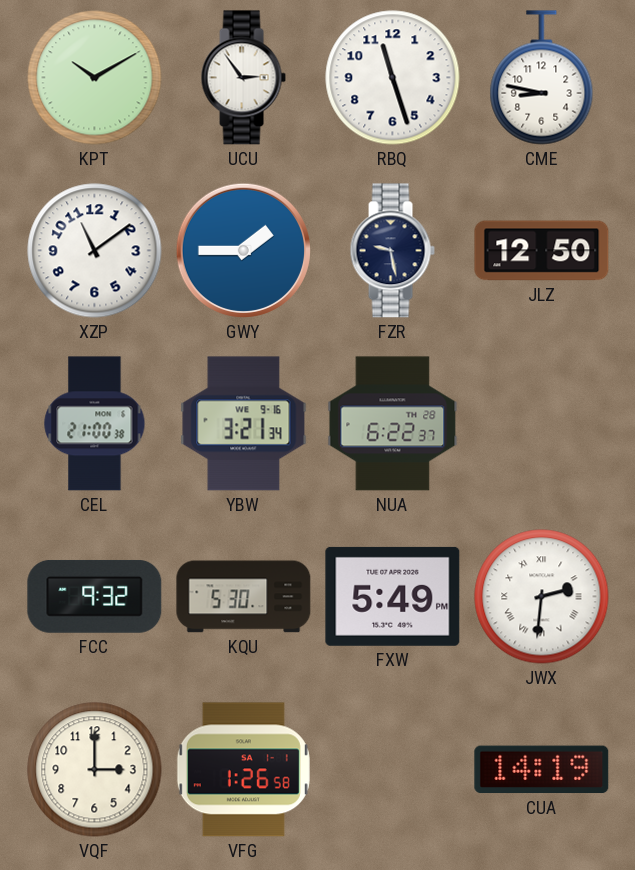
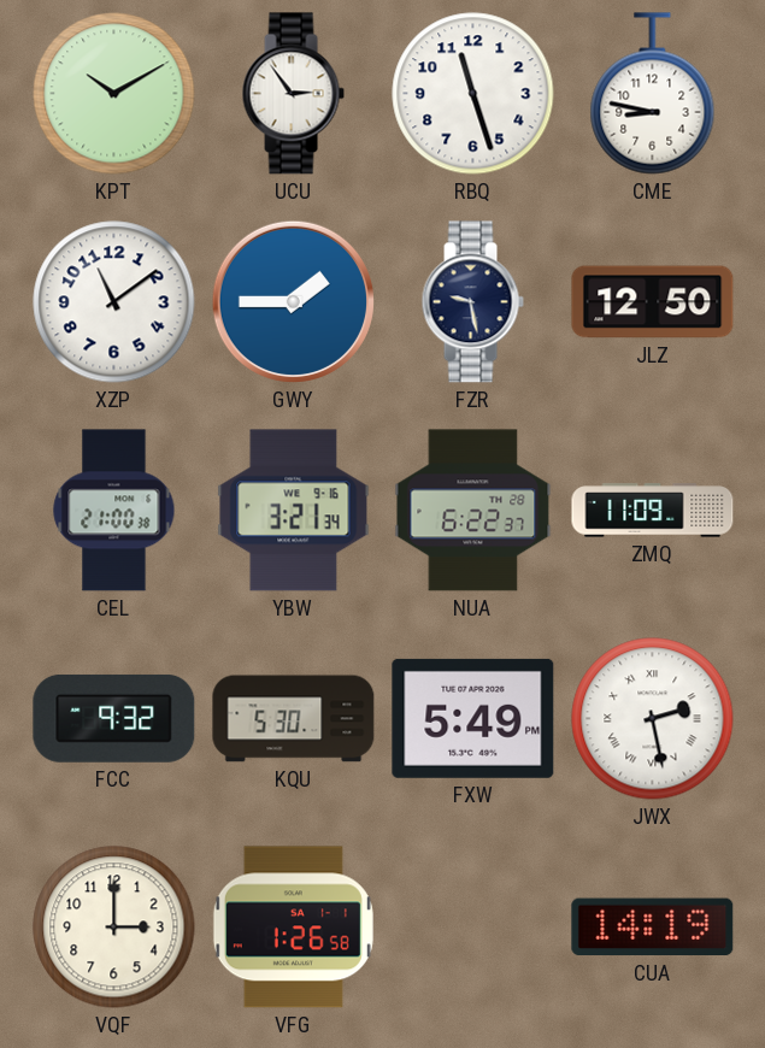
ZMQ: none -> 11:09 (653, 511)
JWX: 2:31 -> 2:28 (653, 719)
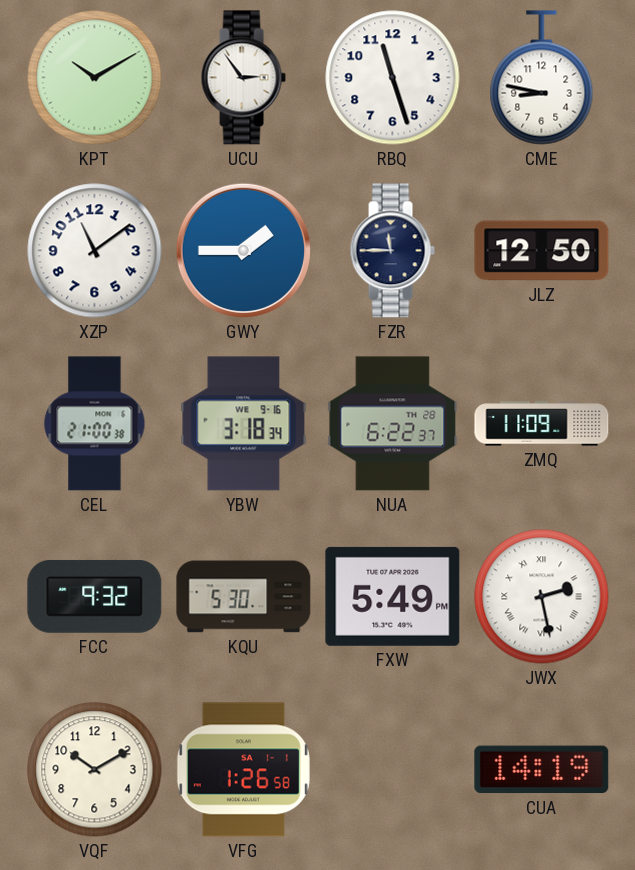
FZR: 9:28 -> 11:45 (392, 251)
YBW: 3:21 -> 3:18 (244, 424)
VQF: 3:00 -> 10:10 (95, 770)
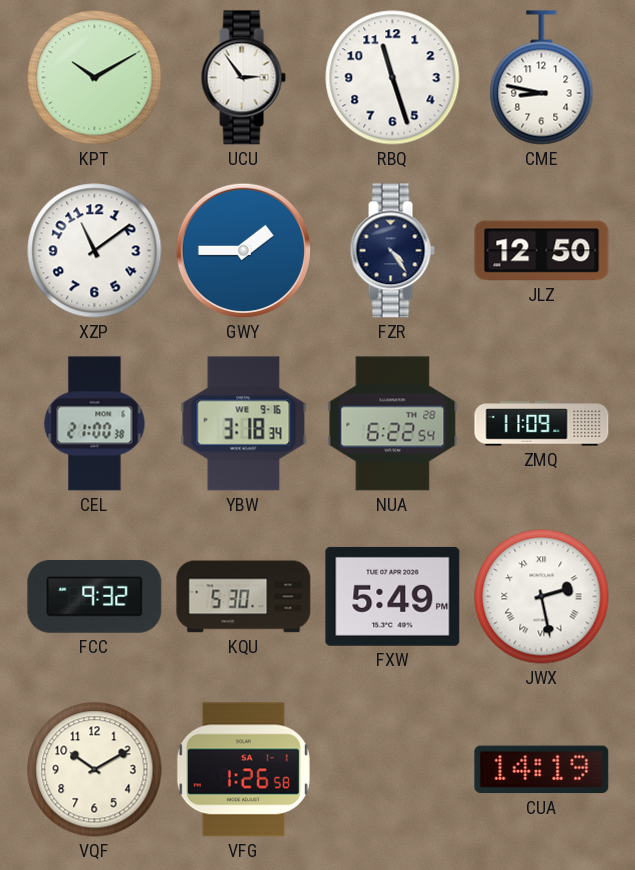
FZR: 11:45 -> 4:24 (392, 251)
NUA: 6:22:37 -> 6:22:54 (393, 424)
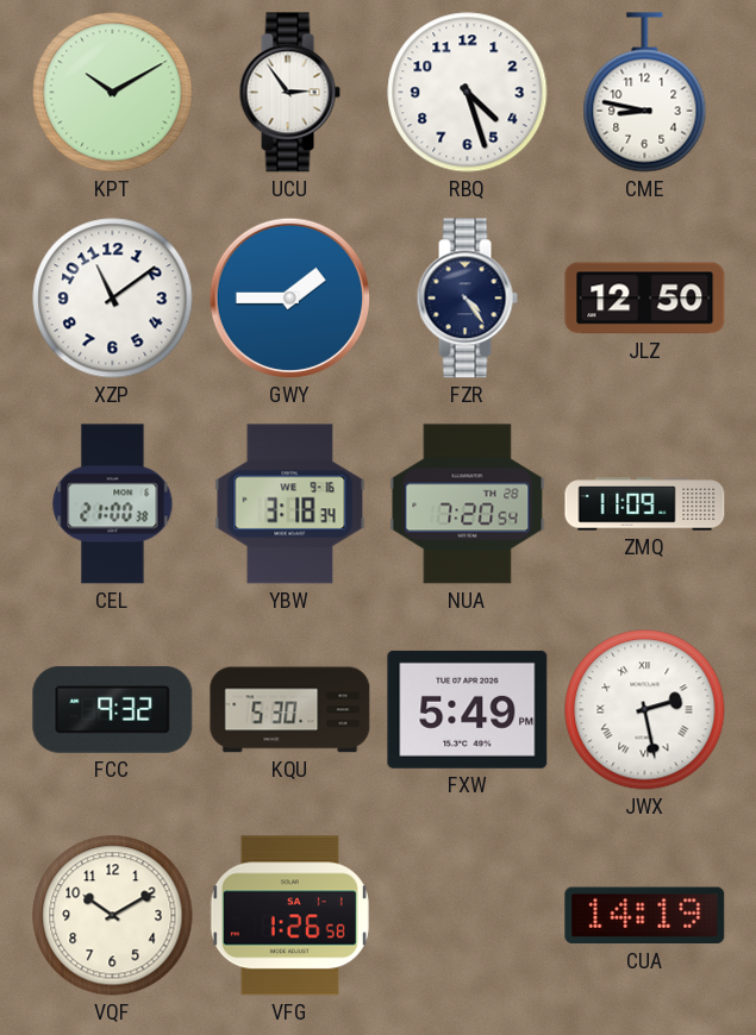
RBQ: 11:27 -> 4:27 (468, 93)
NUA: 6:22 -> 7:20 (468, 504)
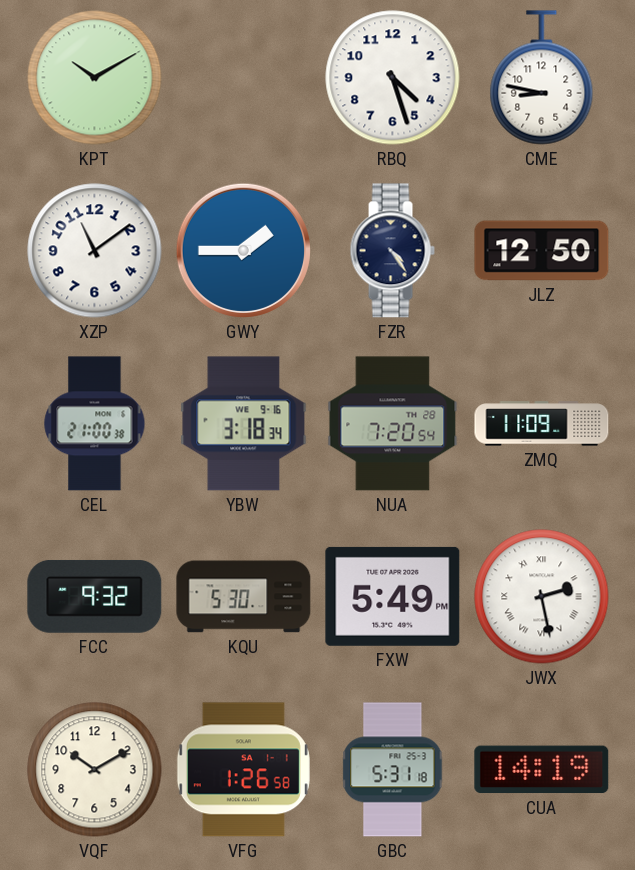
UCU: 2:54 -> none (289, 93)
GBC: none -> 5:31 (393, 770)
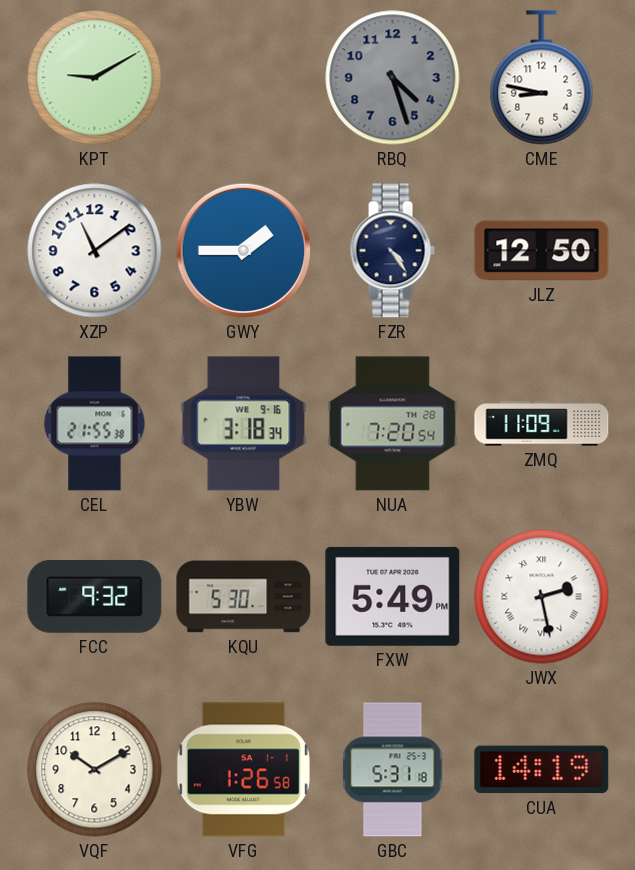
KPT: 10:10 -> 9:10 (95, 78)
RBQ dial: white -> grey (393, 78)
CEL: 21:00 -> 21:55 (95, 424)
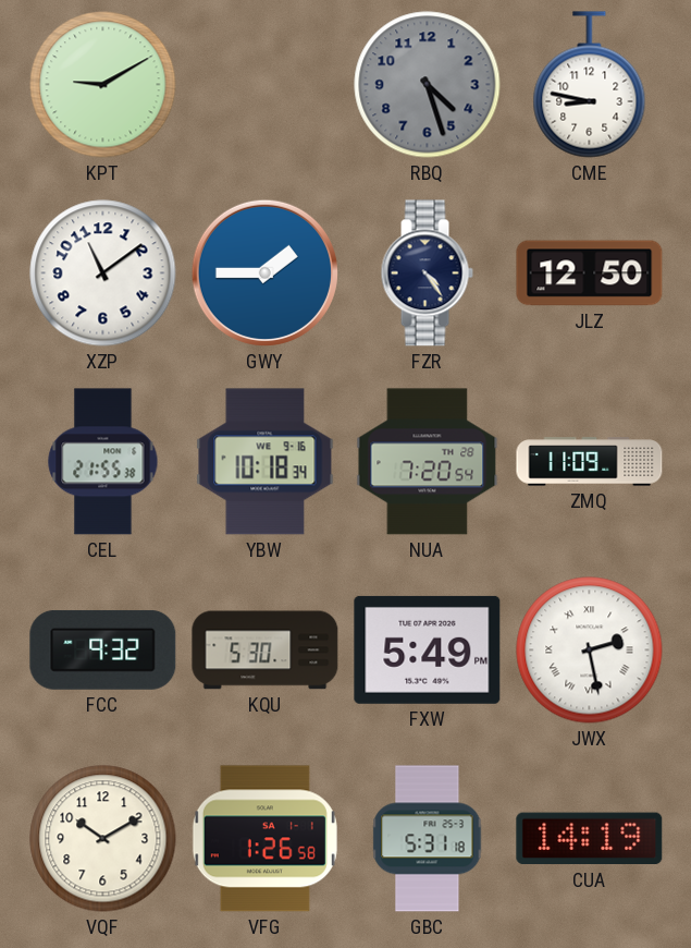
YBW: 3:18 -> 10:18 (266, 462)
